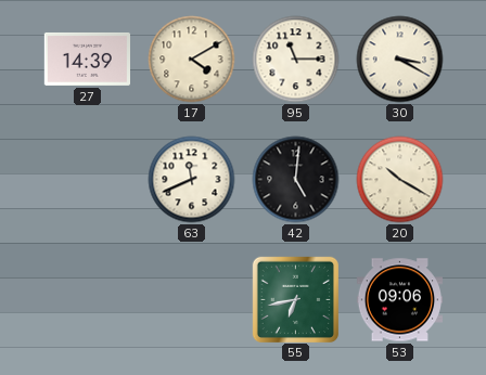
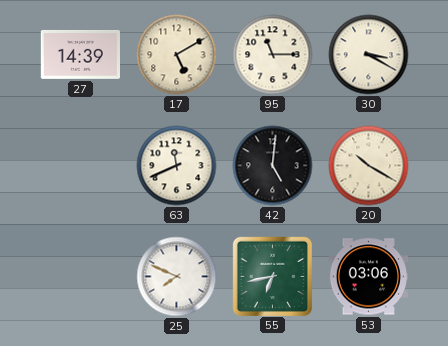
17: 4:10 -> 5:10 (177, 55)
25: none -> 7:49 (177, 277)
53: 09:06 -> 03:06 (368, 277)
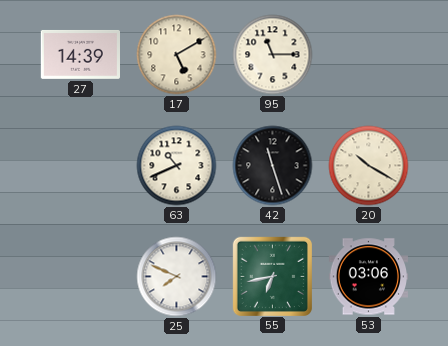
30: 3:20 -> none (369, 55)
63: 11:41 -> 10:41 (177, 166)
42: 5:01 -> 11:27 (273, 166)
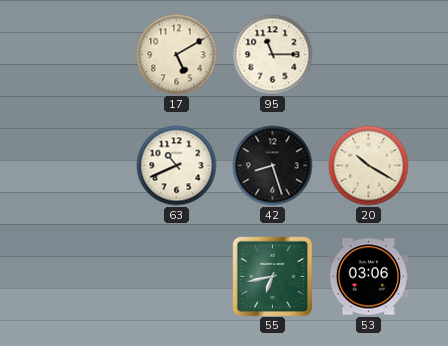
27: 14:39 -> none (80, 54)
42: 11:27 -> 8:27 (273, 166)
25: 7:49 -> none (177, 277)
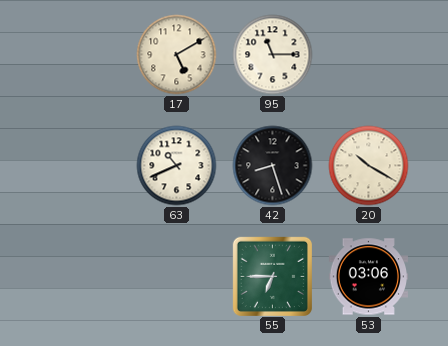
55: 6:43 -> 6:45 (272, 276)
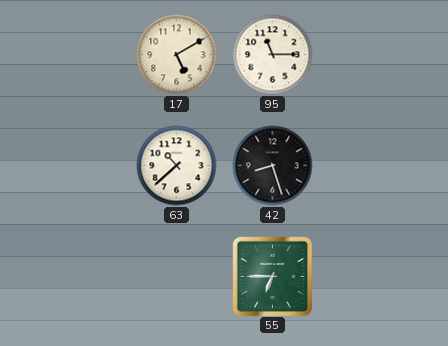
63: 10:41 -> 10:38 (177, 166)
20: 10:20 -> none (369, 166)
53: 03:06 -> none (368, 277)
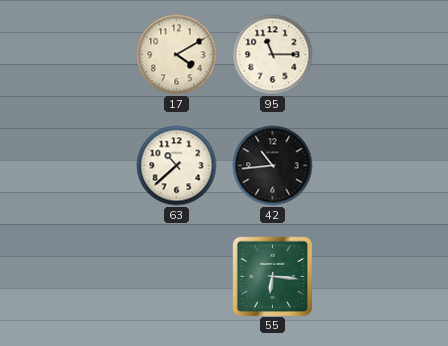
17: 5:10 -> 4:10 (177, 55)
42: 8:27 -> 10:44 (273, 166)
55: 6:45 -> 6:16 (272, 276)
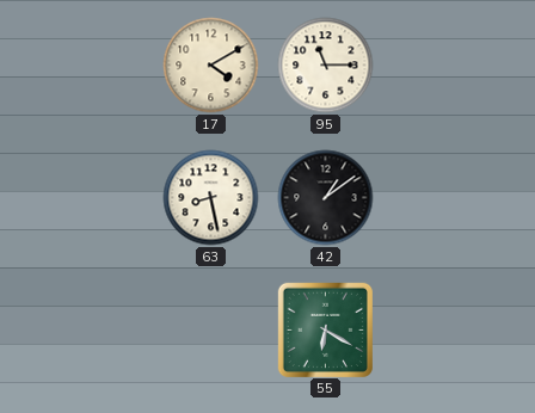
63: 10:38 -> 8:28 (211, 198)
42: 10:44 -> 1:09 (326, 198)
55: 6:16 -> 6:20 (325, 329)
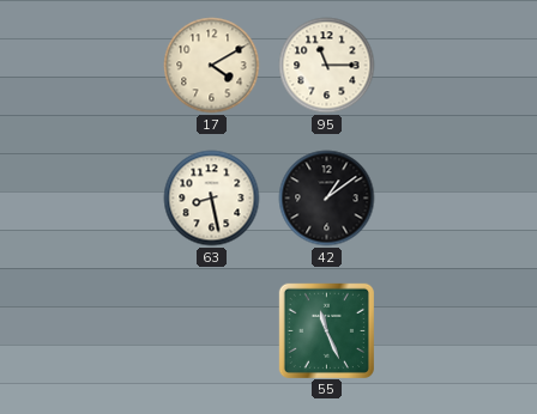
55: 6:20 -> 11:26 (326, 330)
